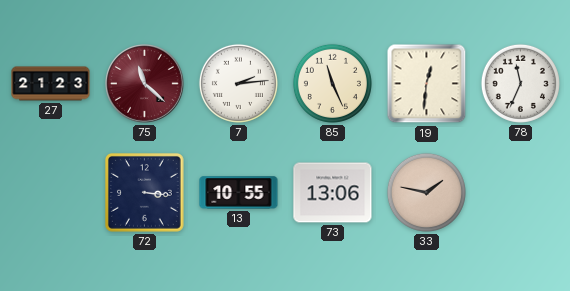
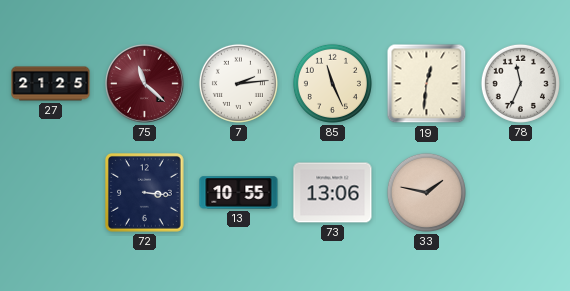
27: 21:23 -> 21:25 (51, 84)
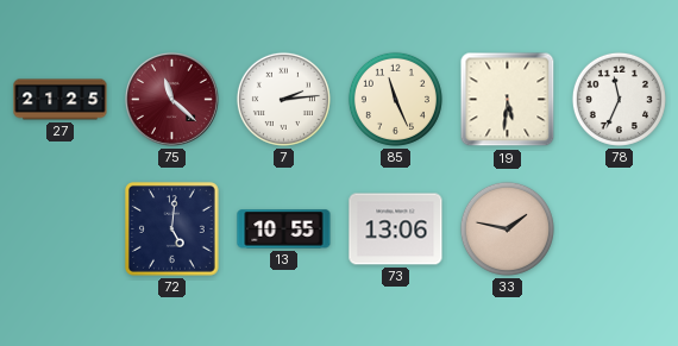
19: 12:31 -> 5:31 (508, 100)
72: 3:16 -> 5:01 (172, 229)
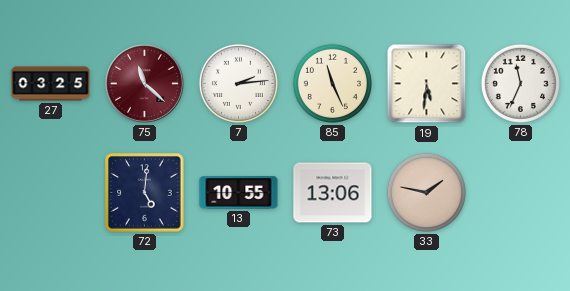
27: 21:25 -> 03:25 (51, 84)
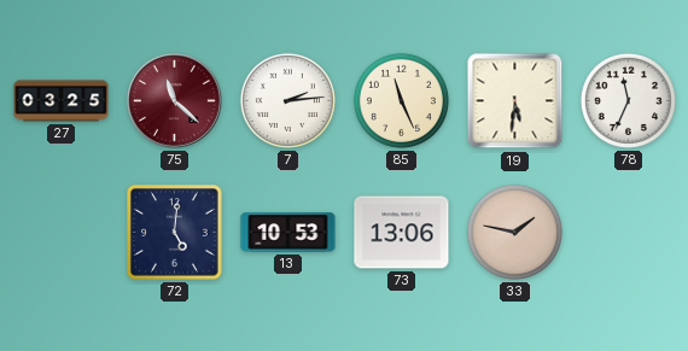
13: 10:55 -> 10:53 (288, 233)
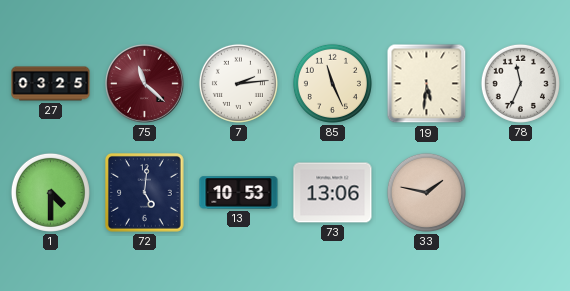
1: none -> 4:30 (50, 192)
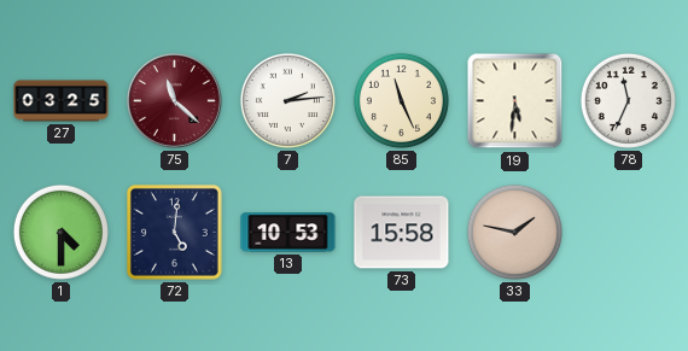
73: 13:06 -> 15:58 (402, 233)
